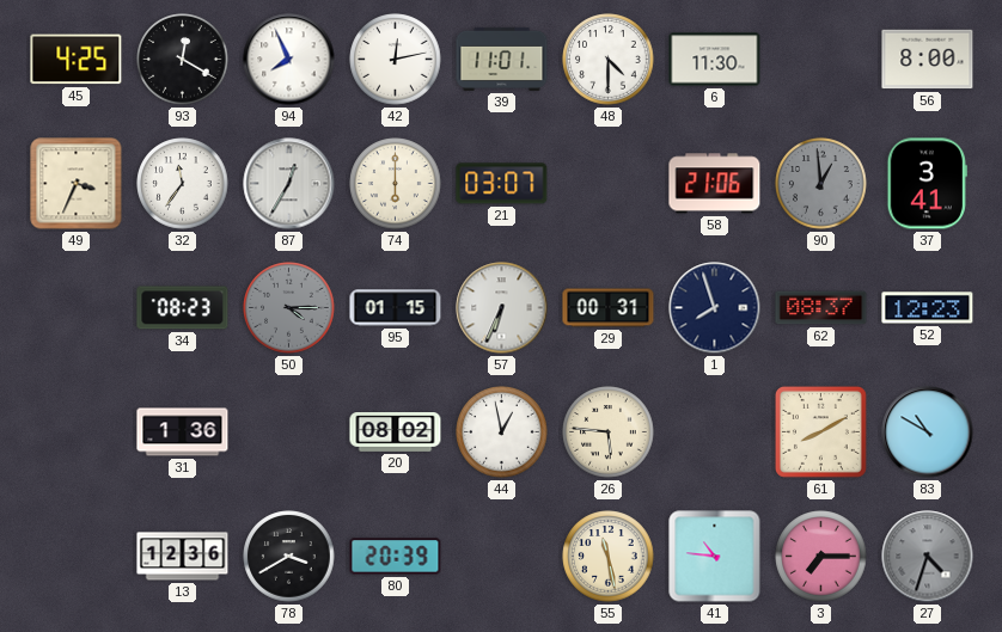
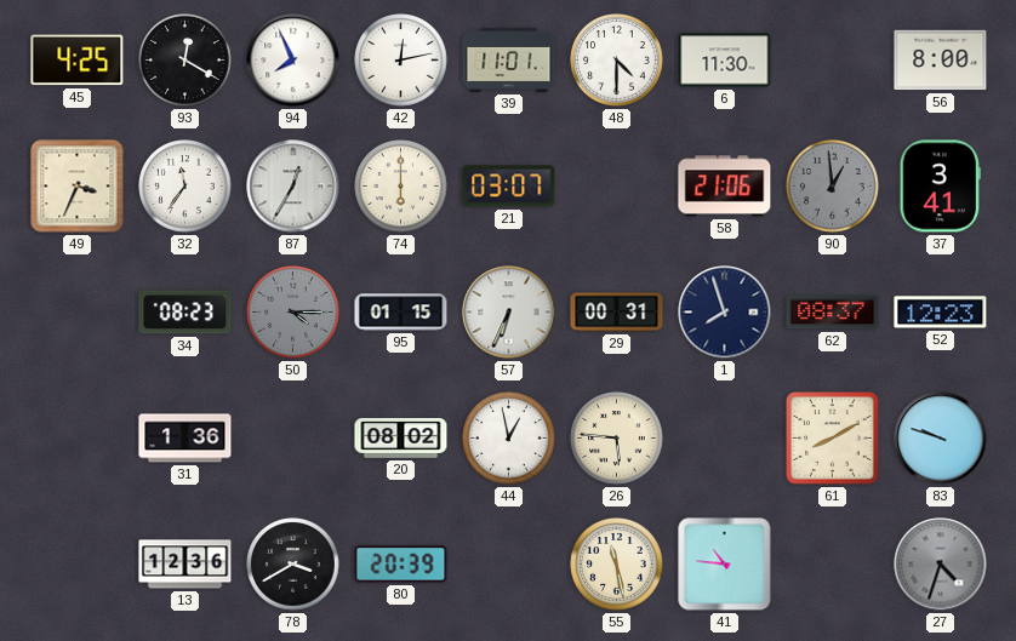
83: 10:50 -> 9:48 (941, 439)
3: 7:15 -> none (821, 557)
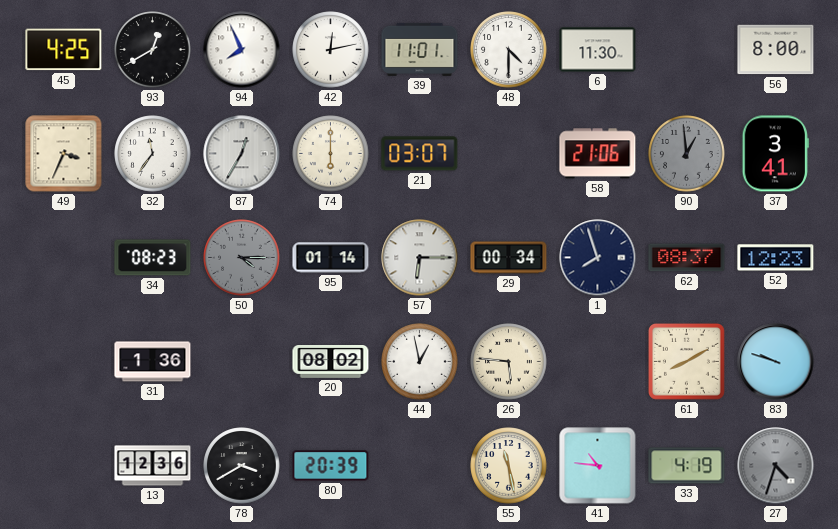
93: 12:20 -> 12:40 (153, 50)
95: 01:15 -> 01:14 (331, 258)
57: 6:34 -> 6:15 (420, 258)
29: 00:31 -> 00:34 (509, 258)
33: none -> 4:19 (687, 466)
